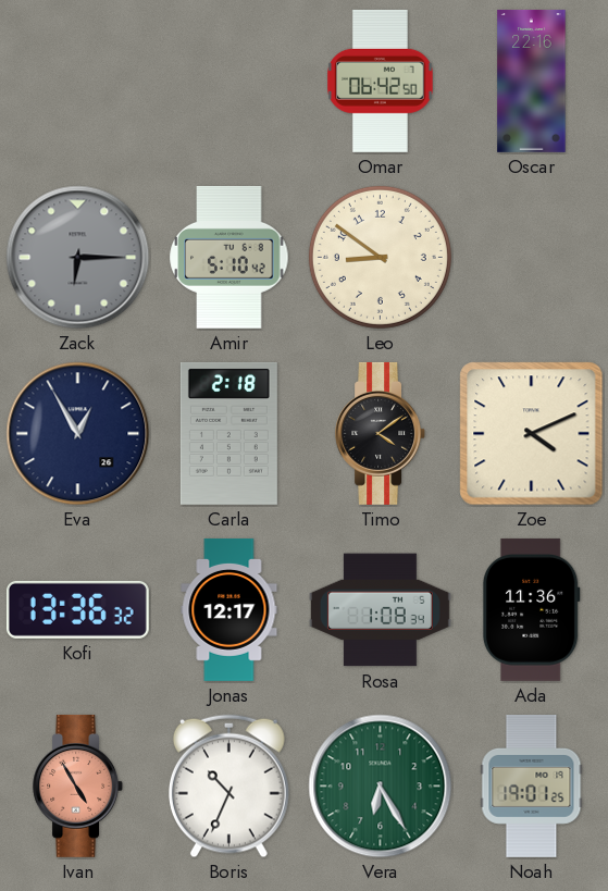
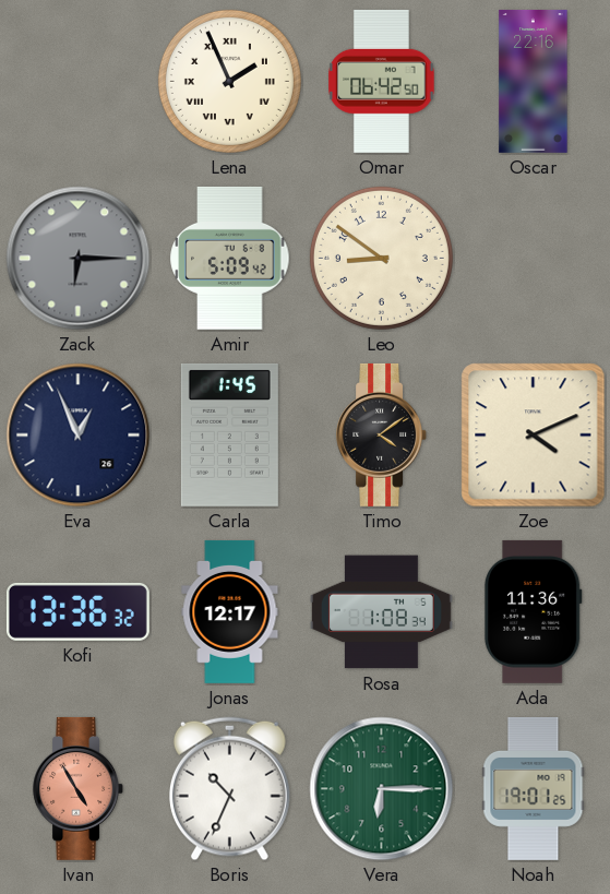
Lena: none -> 1:56 (229, 81)
Amir: 5:10 -> 5:09 (230, 258)
Eva: 12:55 -> 12:56 (79, 436)
Carla: 2:18 -> 1:45 (229, 434)
Vera: 6:25 -> 6:15 (382, 789)
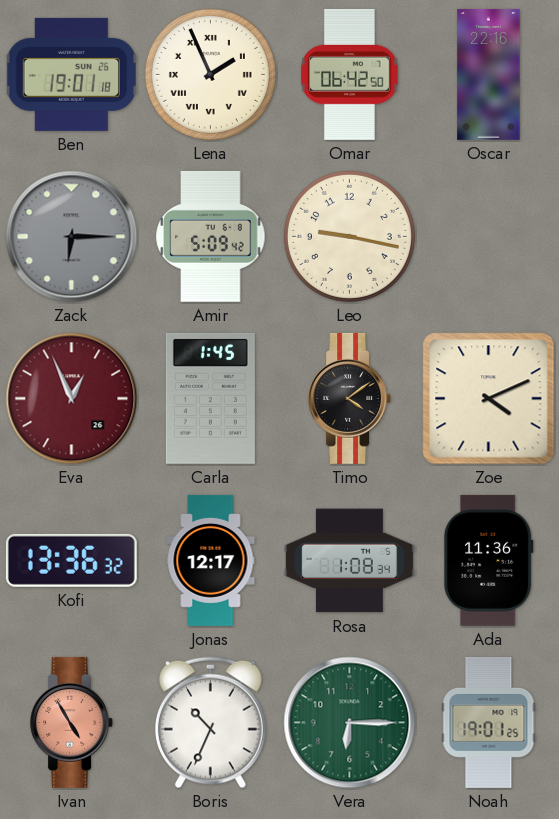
Ben: none -> 19:01 (71, 74)
Leo: 8:51 -> 9:17 (349, 236)
Eva dial: navy -> burgundy (72, 399)
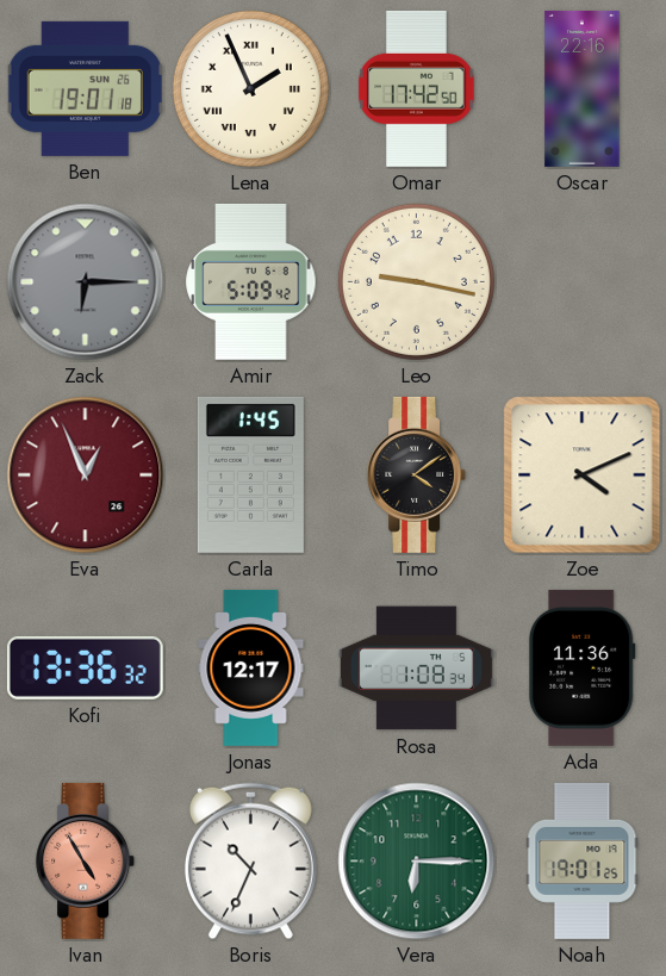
Omar: 06:42 -> 17:42 (417, 88)
